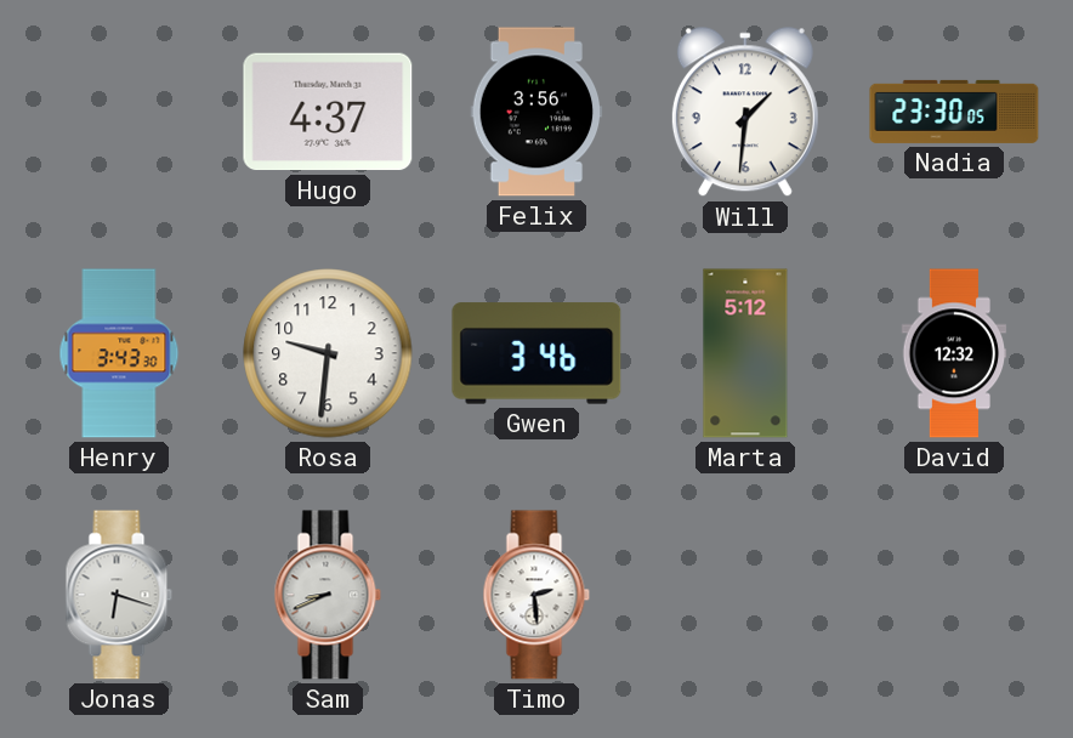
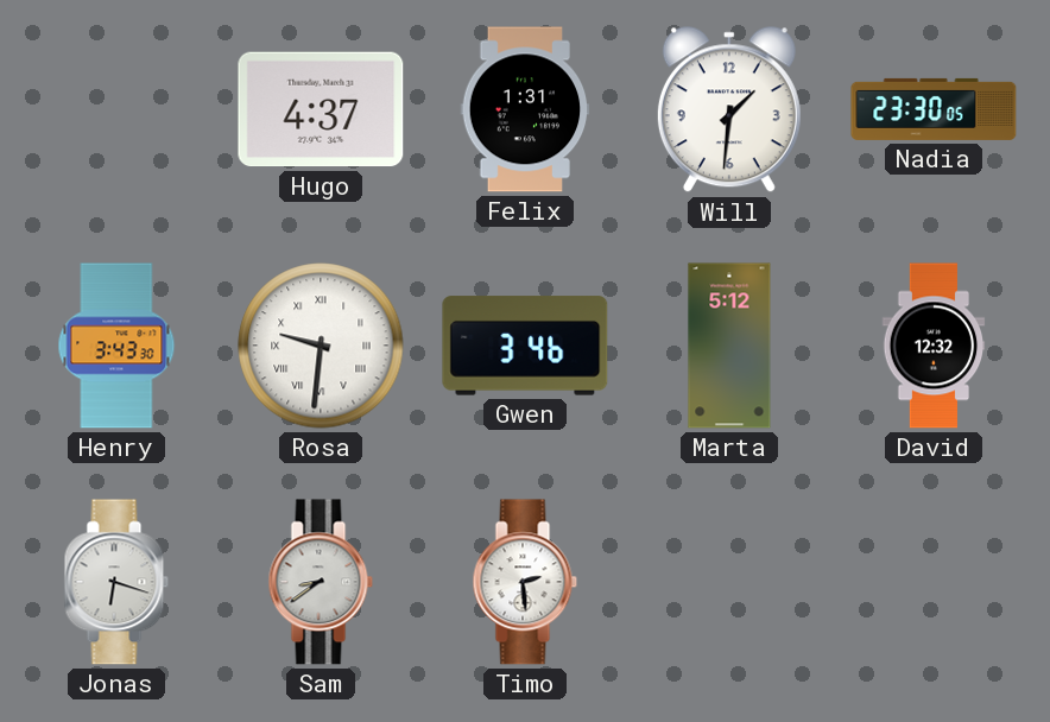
Felix: 3:56 -> 1:31 (525, 109)
Rosa numerals: Arabic -> Roman (321, 346)
Sam: 8:41 -> 8:39 (321, 582)
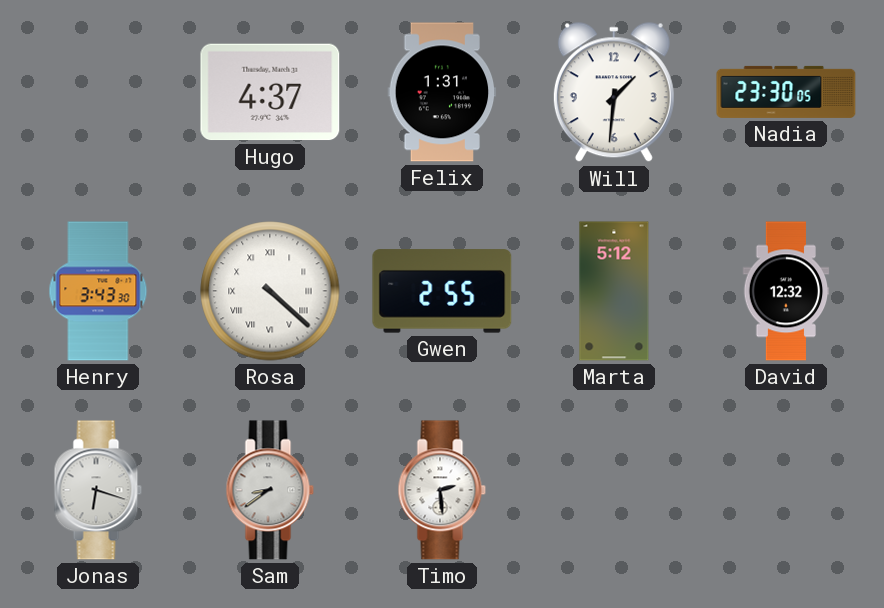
Rosa: 9:31 -> 4:22 (270, 291)
Gwen: 3:46 -> 2:55 (442, 291)
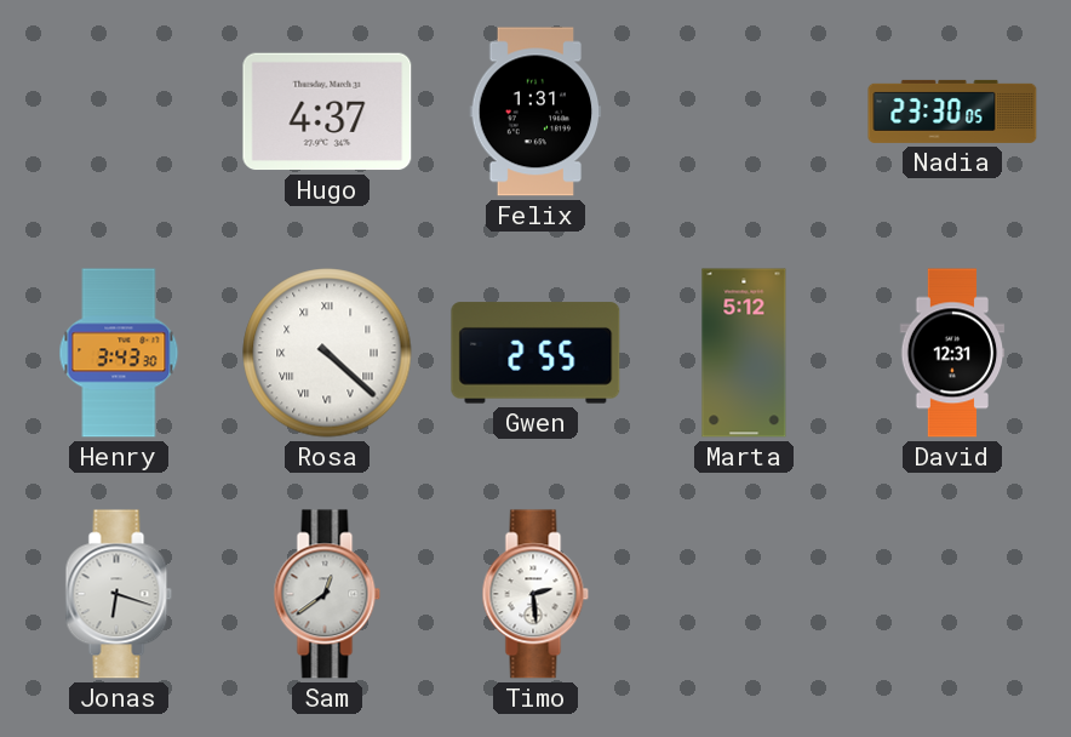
Will: 1:31 -> none (614, 93)
David: 12:32 -> 12:31 (952, 353)
Sam: 8:39 -> 12:39 (327, 594)
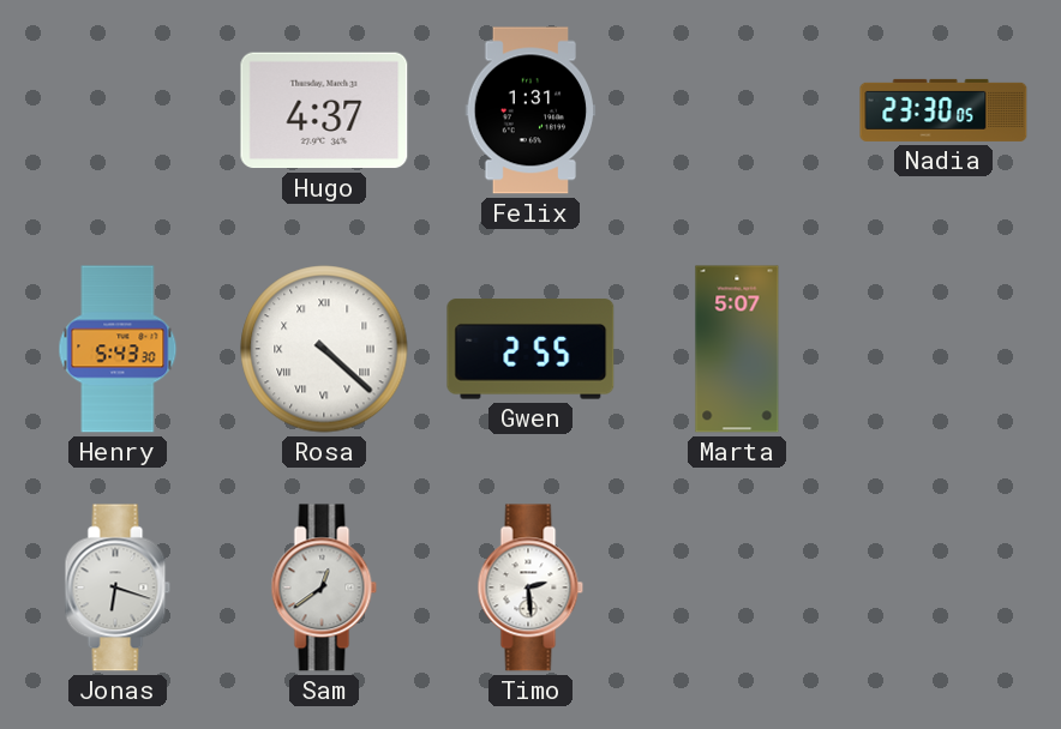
Henry: 3:43 -> 5:43 (118, 349)
Marta: 5:12 -> 5:07 (737, 349)
David: 12:31 -> none (952, 353)
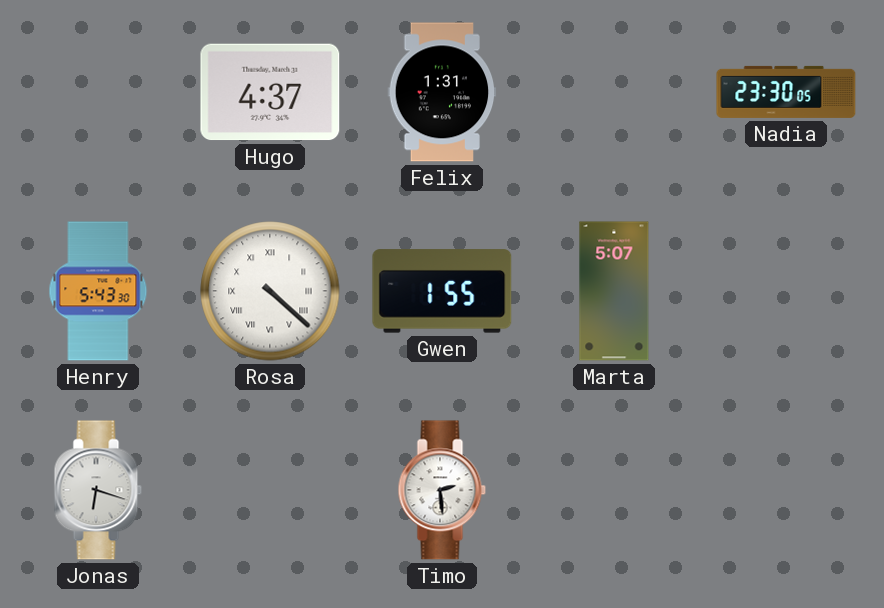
Gwen: 2:55 -> 1:55 (442, 291)
Sam: 12:39 -> none (324, 588)
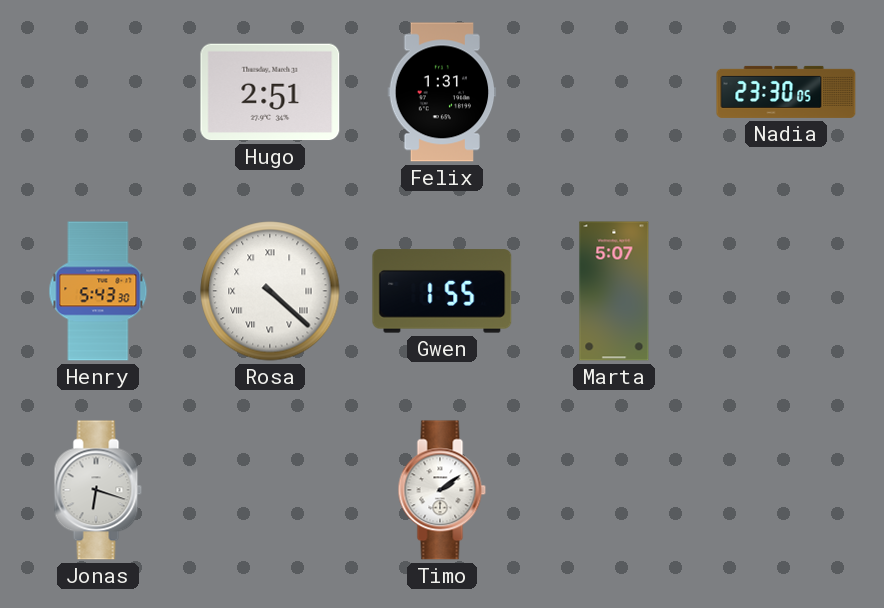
Hugo: 4:37 -> 2:51 (270, 92)
Timo: 2:29 -> 2:09 (442, 490)
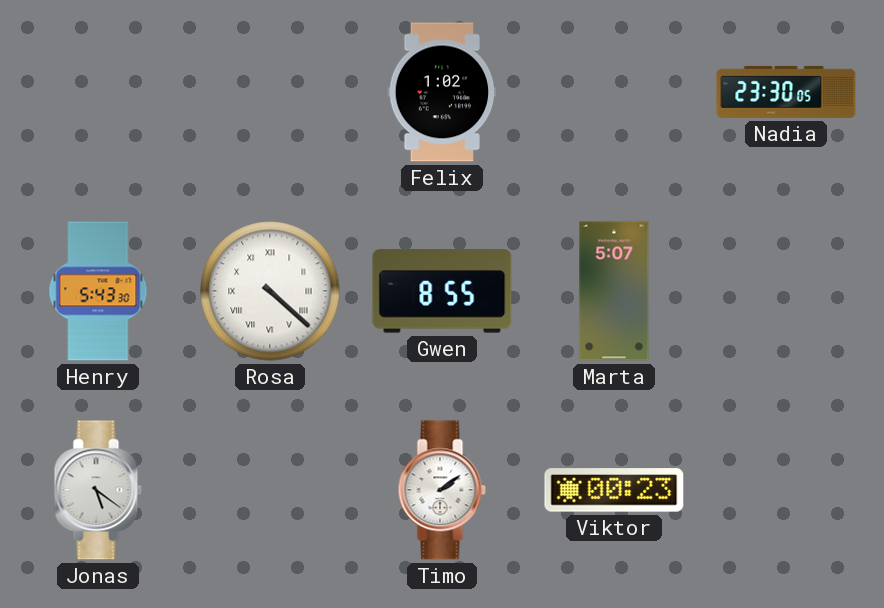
Hugo: 2:51 -> none (270, 92)
Felix: 1:31 -> 1:02 (442, 92)
Gwen: 1:55 -> 8:55 (442, 291)
Jonas: 6:18 -> 5:21 (98, 490)
Viktor: none -> 00:23 (614, 490)
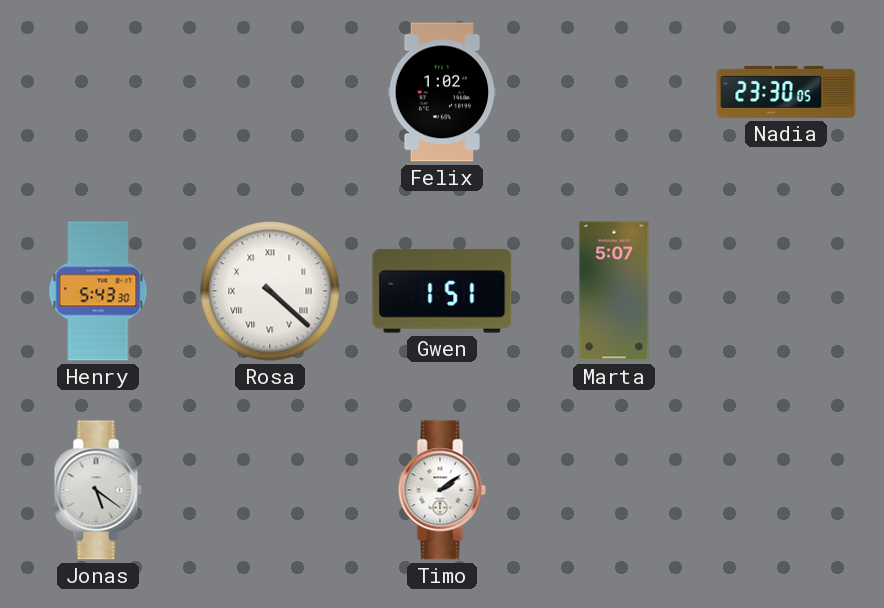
Gwen: 8:55 -> 1:51 (442, 291)
Viktor: 00:23 -> none (614, 490)
